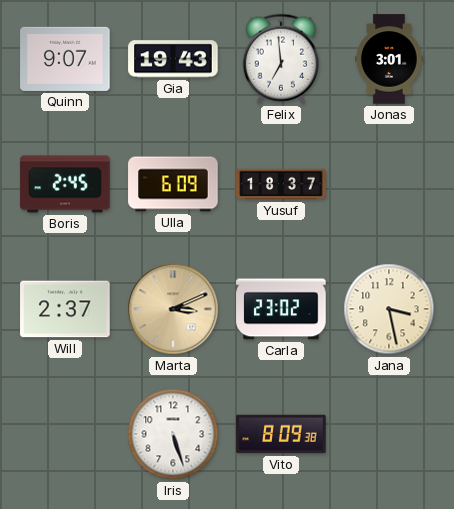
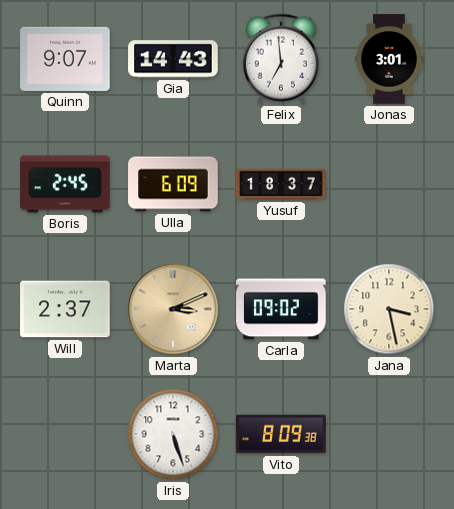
Gia: 19:43 -> 14:43 (173, 59)
Carla: 23:02 -> 09:02 (281, 309)
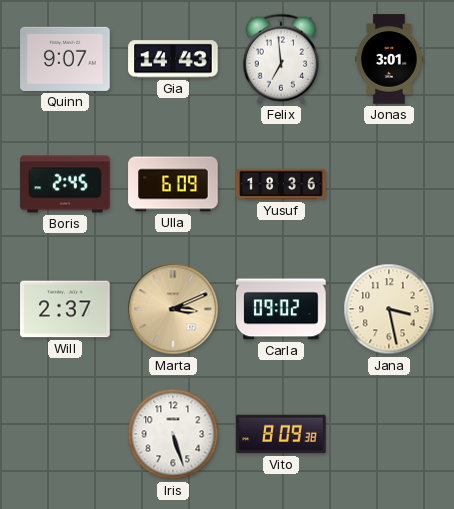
Yusuf: 18:37 -> 18:36 (281, 184)
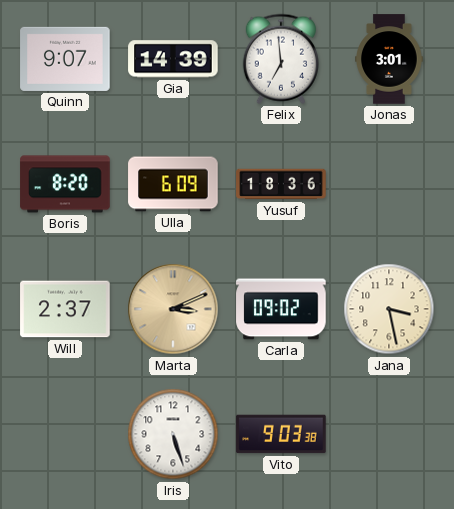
Gia: 14:43 -> 14:39 (173, 59)
Boris: 2:45 -> 8:20 (65, 184)
Vito: 8:09 -> 9:03 (281, 434)
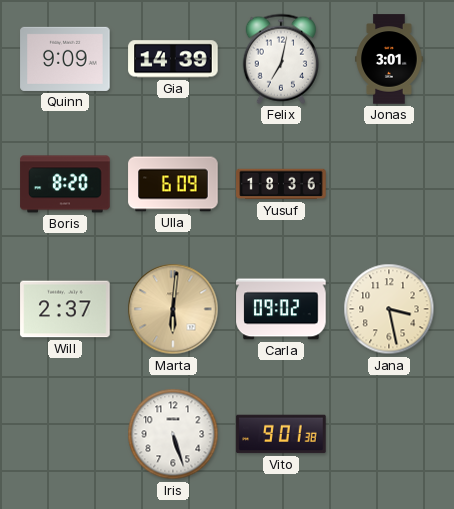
Quinn: 9:07 -> 9:09 (65, 59)
Felix: 6:59 -> 7:02 (281, 59)
Marta: 3:11 -> 6:01 (173, 309)
Vito: 9:03 -> 9:01 (281, 434)
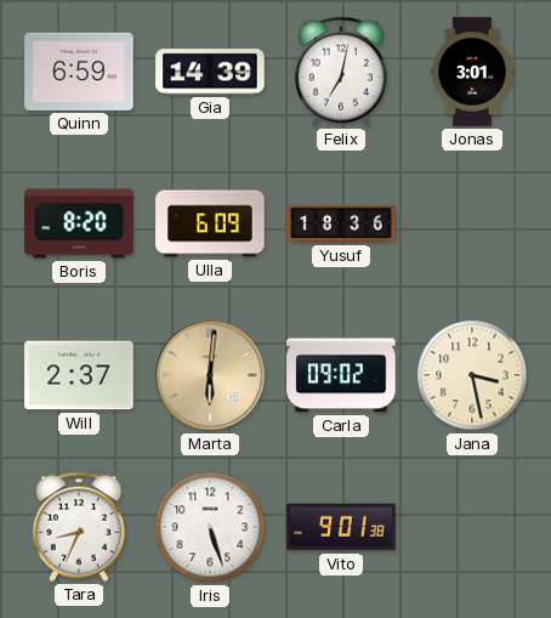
Quinn: 9:09 -> 6:59 (79, 72)
Tara: none -> 8:34 (79, 527)
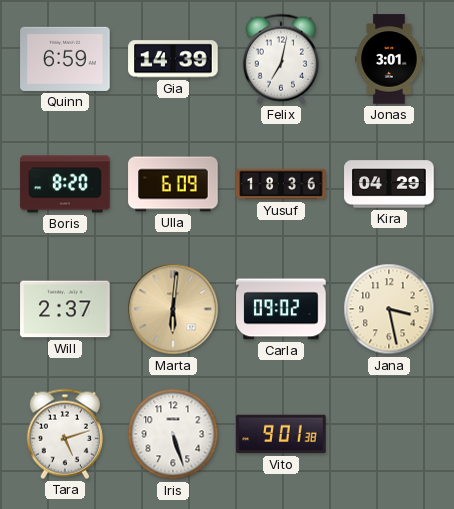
Kira: none -> 04:29 (389, 184)
Tara: 8:34 -> 5:12 (65, 434)
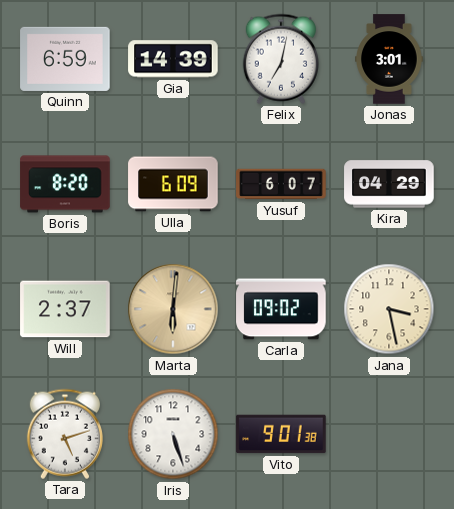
Yusuf: 18:36 -> 6:07 (281, 184)
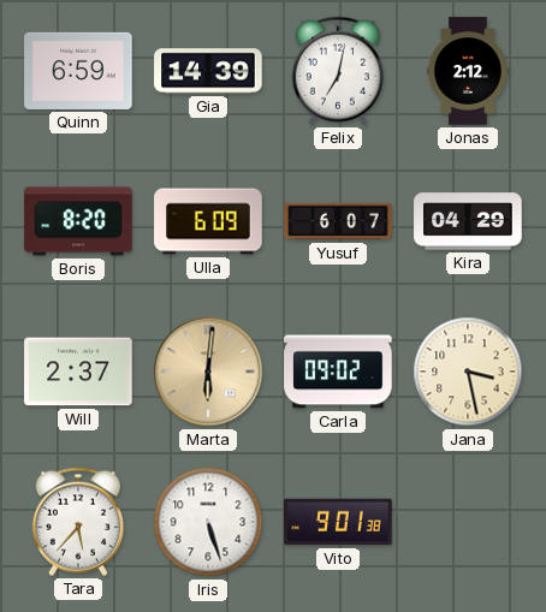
Jonas: 3:01 -> 2:12 (469, 71)
Tara: 5:12 -> 5:37 (78, 522)
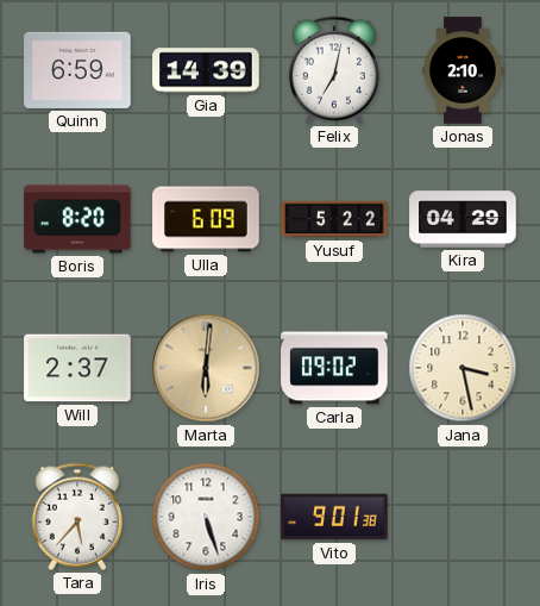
Jonas: 2:12 -> 2:10 (464, 70)
Yusuf: 6:07 -> 5:22 (334, 219)
